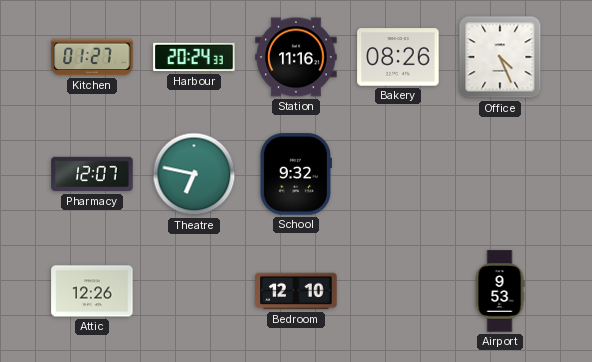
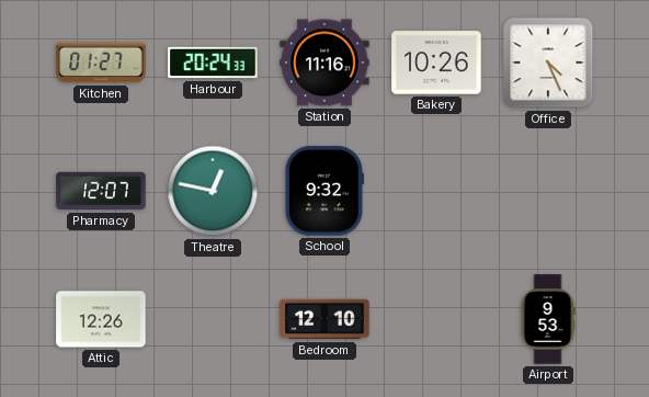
Bakery: 08:26 -> 10:26 (436, 63)
Theatre: 6:47 -> 12:47 (213, 191)
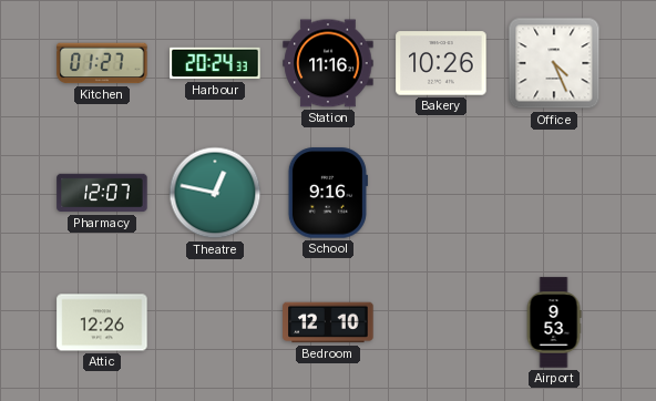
School: 9:32 -> 9:16 (328, 193)
